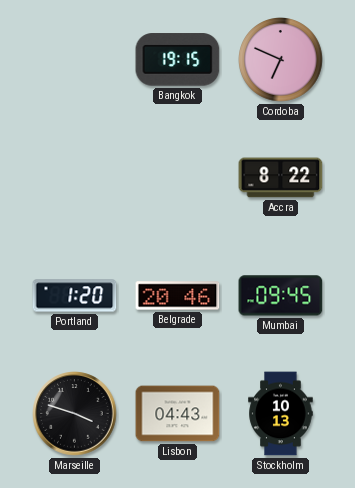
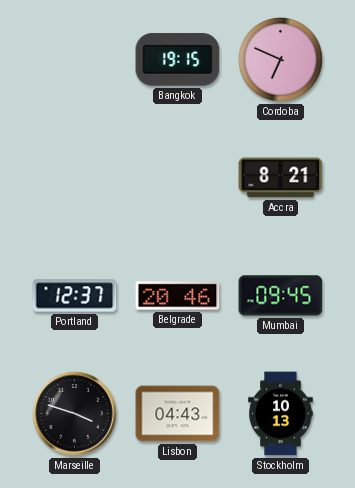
Accra: 8:22 -> 8:21 (281, 178)
Portland: 1:20 -> 12:37 (75, 296)
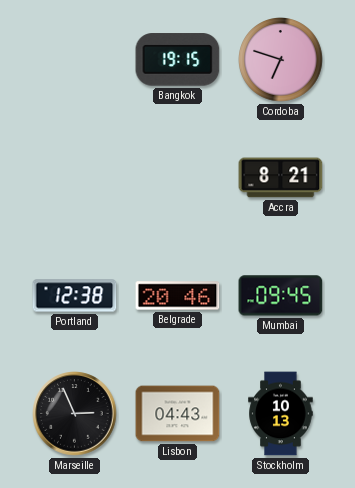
Cordoba: 6:49 -> 6:48 (281, 60)
Portland: 12:37 -> 12:38 (75, 296)
Marseille: 3:48 -> 2:56 (75, 414)
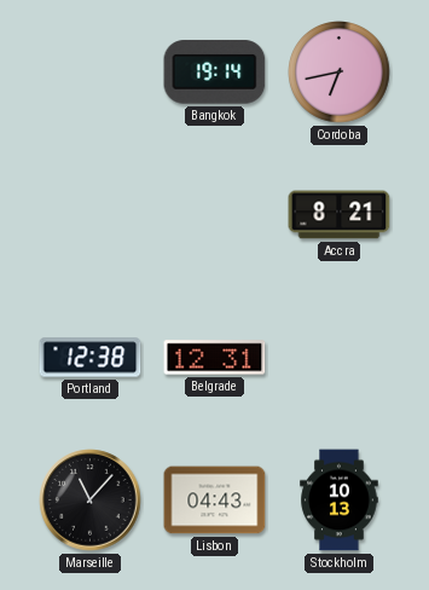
Bangkok: 19:15 -> 19:14 (215, 73)
Cordoba: 6:48 -> 6:43 (340, 73)
Belgrade: 20:46 -> 12:31 (215, 358)
Mumbai: 09:45 -> none (281, 296)
Marseille: 2:56 -> 11:07 (91, 501)
